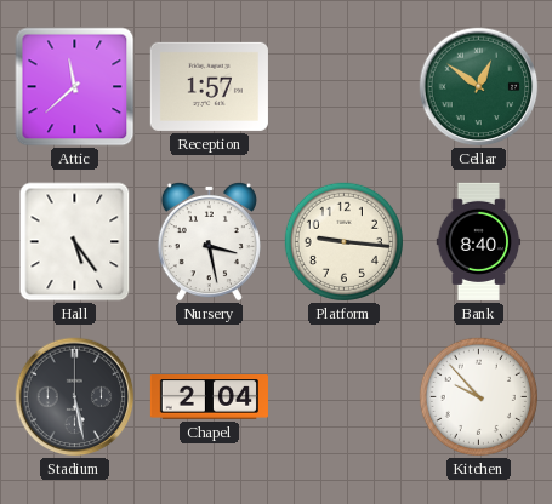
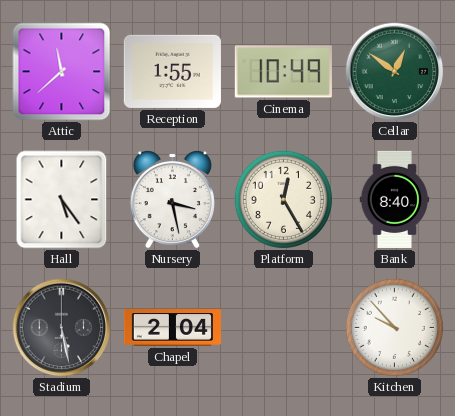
Reception: 1:57 -> 1:55 (172, 71)
Cinema: none -> 10:49 (283, 72)
Platform: 9:16 -> 12:25 (283, 199)
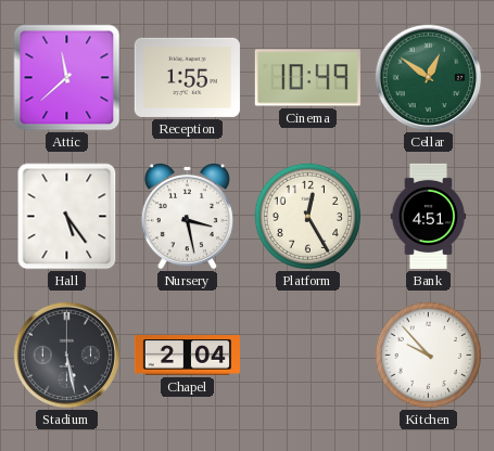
Bank: 8:40 -> 4:51 (429, 216)
